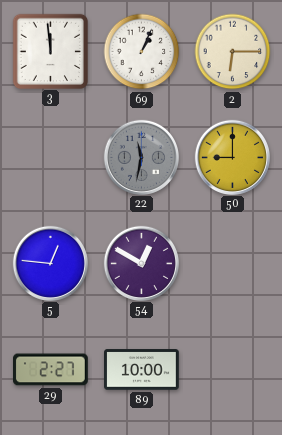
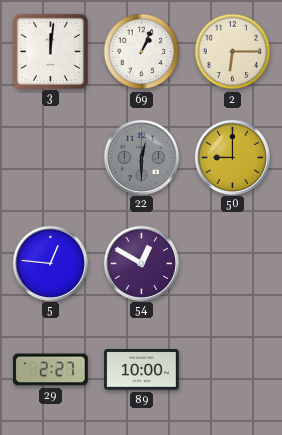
3: 11:59 -> 12:01 (50, 51)
22: 11:32 -> 12:30 (141, 157)
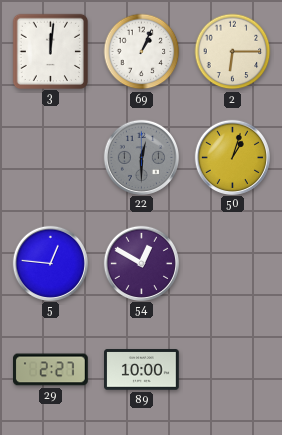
50: 9:00 -> 1:03 (232, 157)
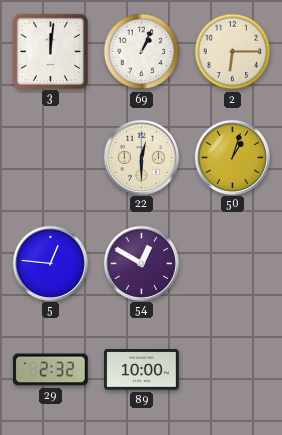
22 dial: grey -> cream (141, 157)
29: 2:27 -> 2:32 (51, 370)
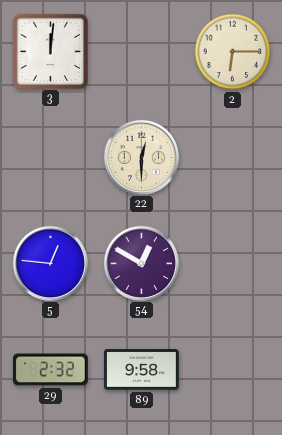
69: 1:04 -> none (142, 52)
50: 1:03 -> none (232, 157)
89: 10:00 -> 9:58 (142, 370)
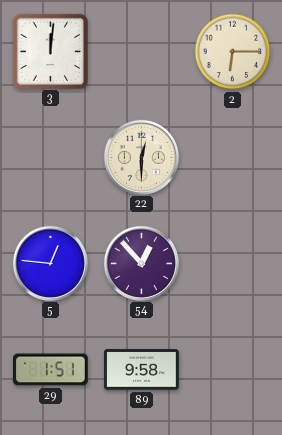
54: 12:50 -> 12:53 (141, 263)
29: 2:32 -> 1:51 (51, 370)
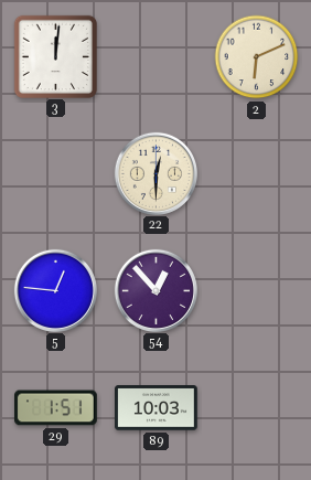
2: 6:15 -> 6:11 (257, 57)
89: 9:58 -> 10:03 (157, 408)
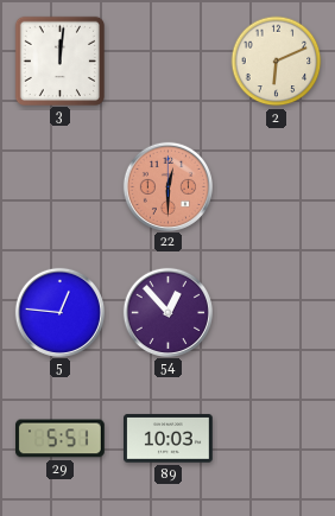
22 dial: cream -> salmon (167, 186)
29: 1:51 -> 5:51 (61, 439)
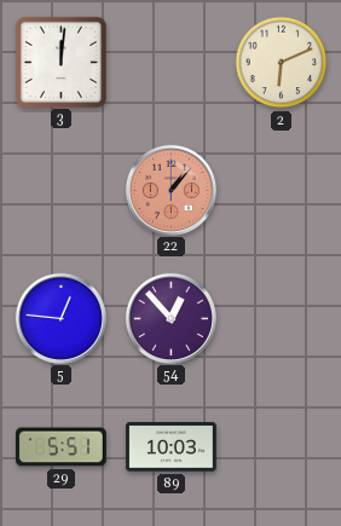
22: 12:30 -> 1:07 (170, 190)
